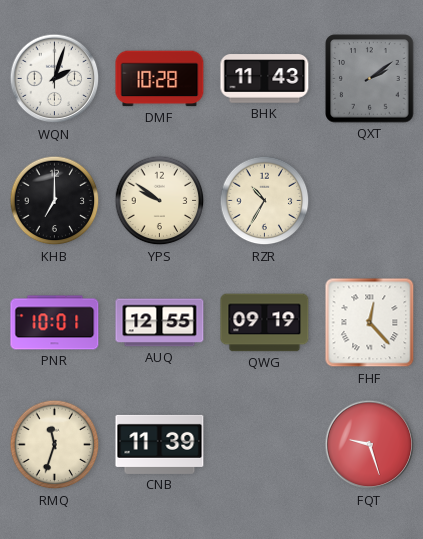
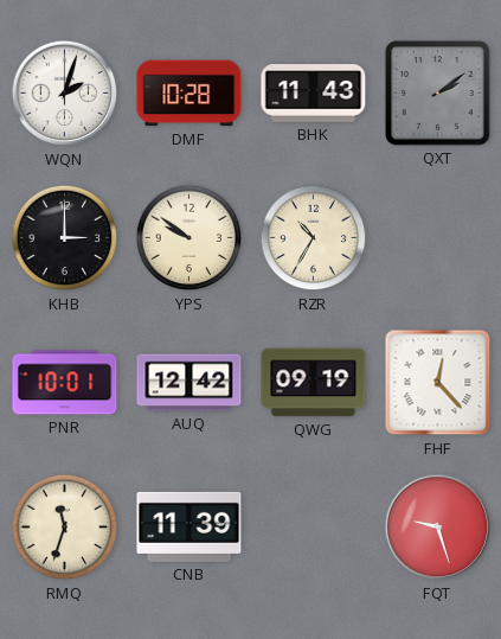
KHB: 7:00 -> 3:00 (65, 238)
AUQ: 12:55 -> 12:42 (190, 383)
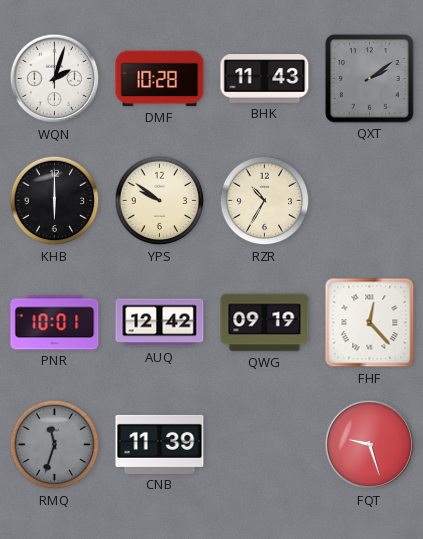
KHB: 3:00 -> 6:00 (55, 201)
RMQ dial: cream -> grey (55, 445)
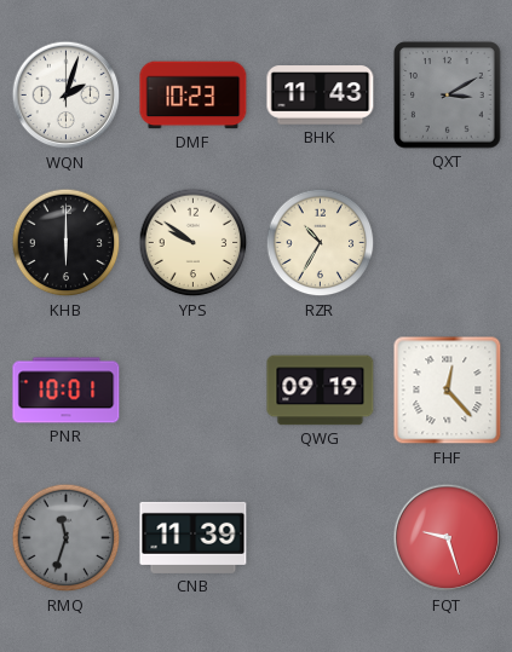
DMF: 10:28 -> 10:23 (194, 96)
QXT: 2:09 -> 3:10 (448, 96)
AUQ: 12:42 -> none (160, 323)
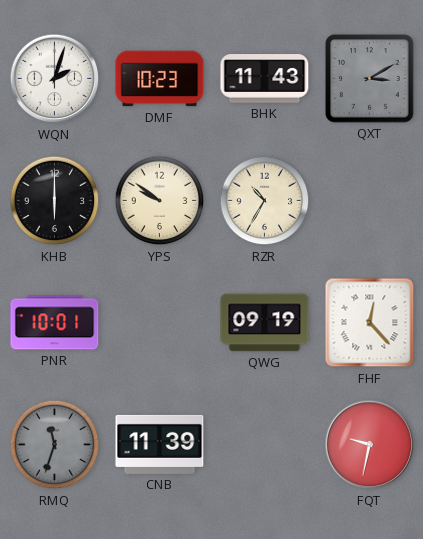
FQT: 9:27 -> 9:32 (370, 445)
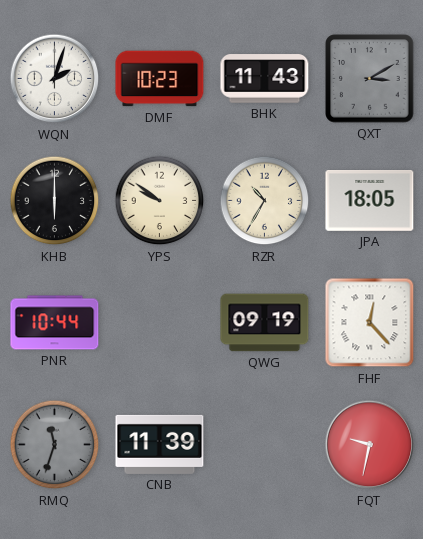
JPA: none -> 18:05 (370, 201)
PNR: 10:01 -> 10:44 (55, 323)
